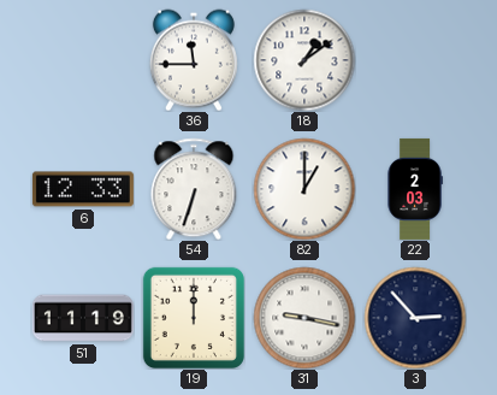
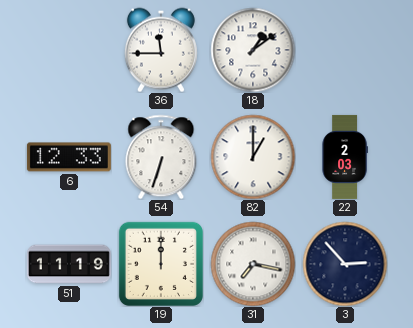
31: 9:17 -> 7:17 (253, 264)
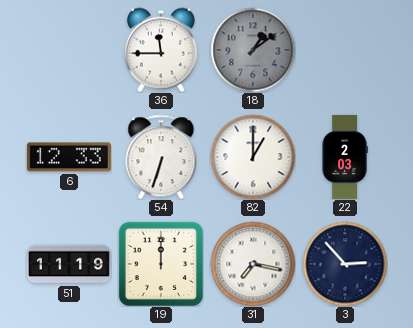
18 dial: white -> grey (253, 50)
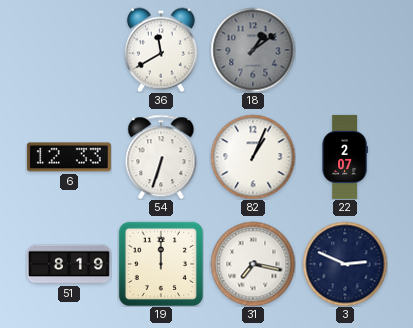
36: 11:45 -> 11:40 (161, 50)
82: 1:00 -> 1:04 (253, 157)
22: 2:03 -> 2:07 (345, 157)
51: 11:19 -> 8:19 (69, 264)
3: 2:53 -> 2:49 (345, 264)
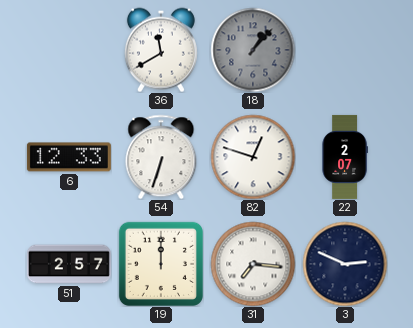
18: 1:09 -> 1:07 (253, 50)
82: 1:04 -> 12:48 (253, 157)
51: 8:19 -> 2:57 (69, 264)
31: 7:17 -> 7:16 (253, 264)
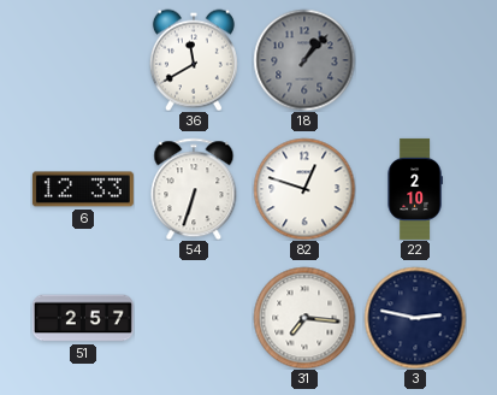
22: 2:07 -> 2:10 (415, 189)
19: 12:00 -> none (161, 264)
3: 2:49 -> 2:47 (415, 318)
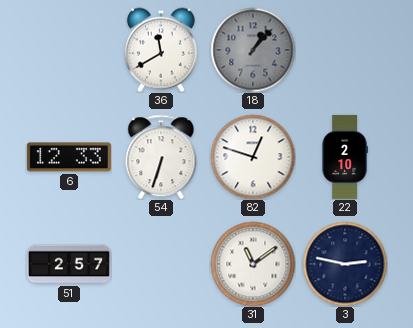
31: 7:16 -> 11:09 (253, 264)
